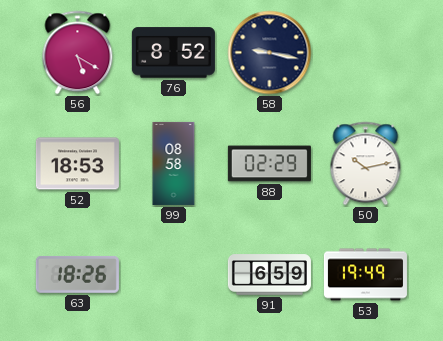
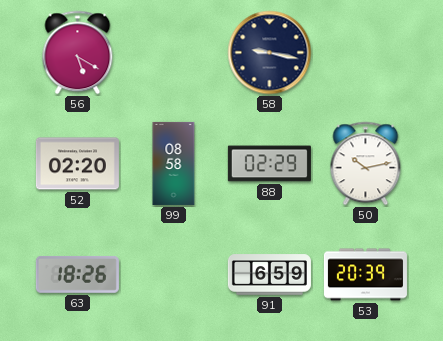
76: 8:52 -> none (173, 53)
52: 18:53 -> 02:20 (77, 164)
53: 19:49 -> 20:39 (365, 275)
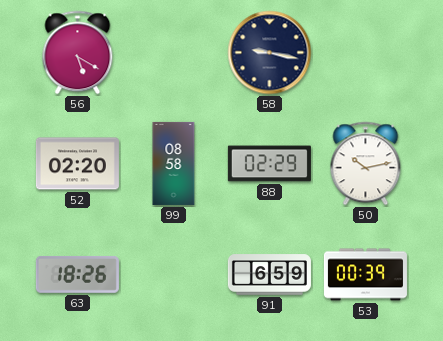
53: 20:39 -> 00:39 (365, 275)
